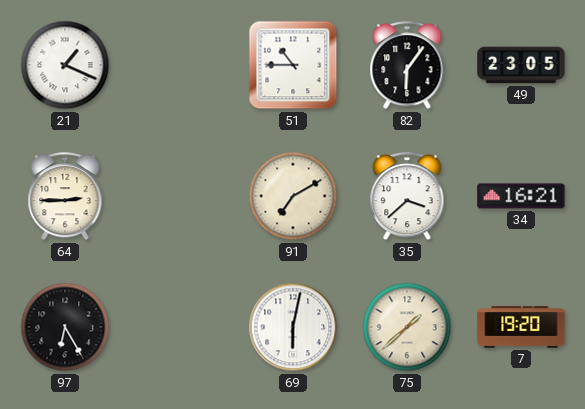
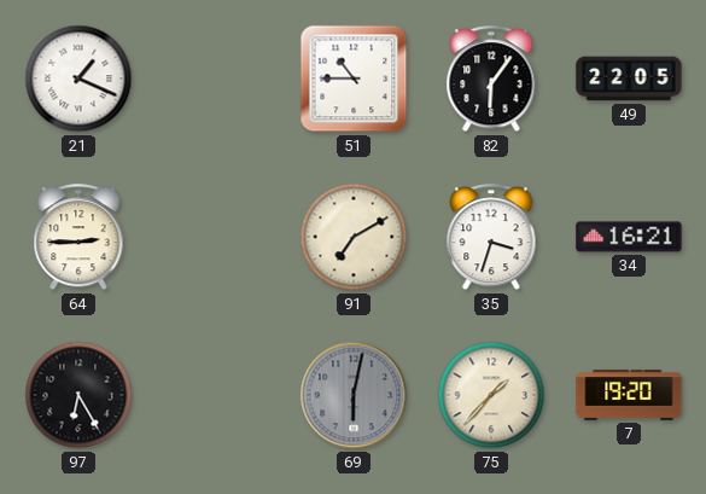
49: 23:05 -> 22:05 (629, 79)
35: 3:38 -> 3:33 (491, 238)
69 dial: white -> grey (354, 395)
75: 1:38 -> 1:37 (491, 395)
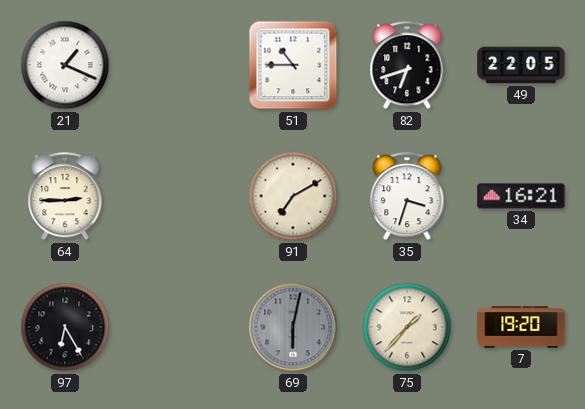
82: 6:06 -> 6:42 (407, 66)
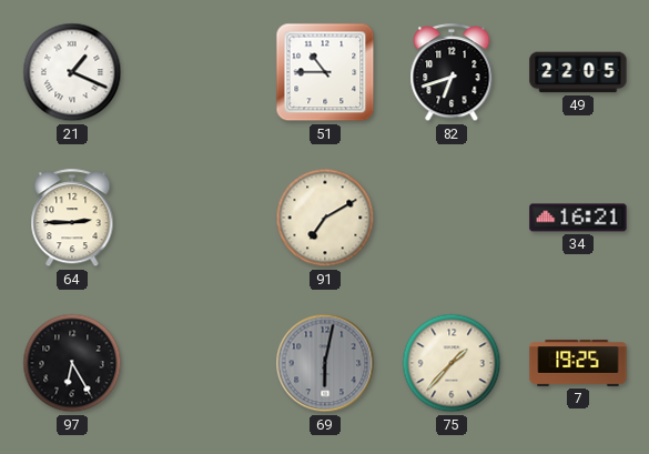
35: 3:33 -> none (407, 197)
7: 19:20 -> 19:25 (578, 363)
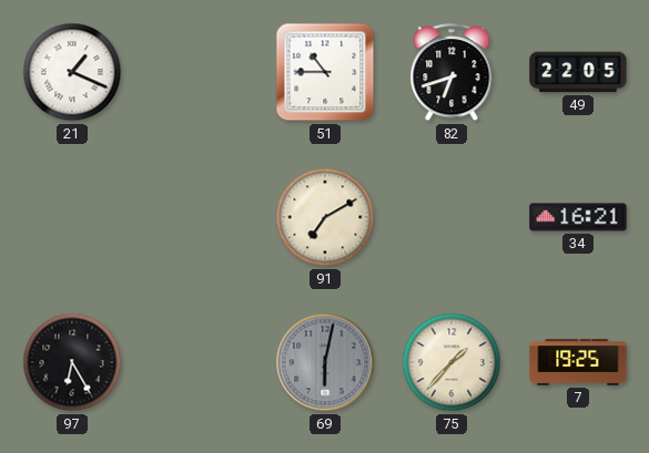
64: 2:45 -> none (72, 219)
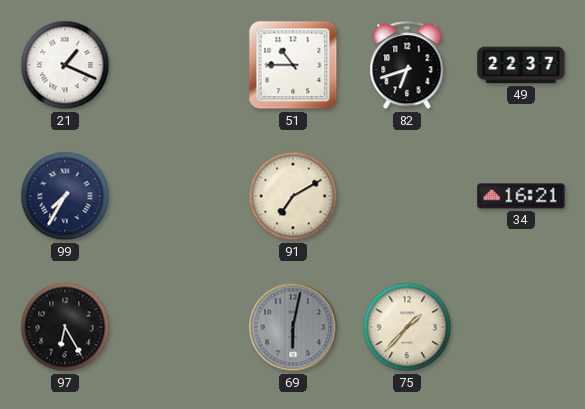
49: 22:05 -> 22:37 (521, 65)
99: none -> 7:35 (65, 196)
7: 19:25 -> none (578, 362)
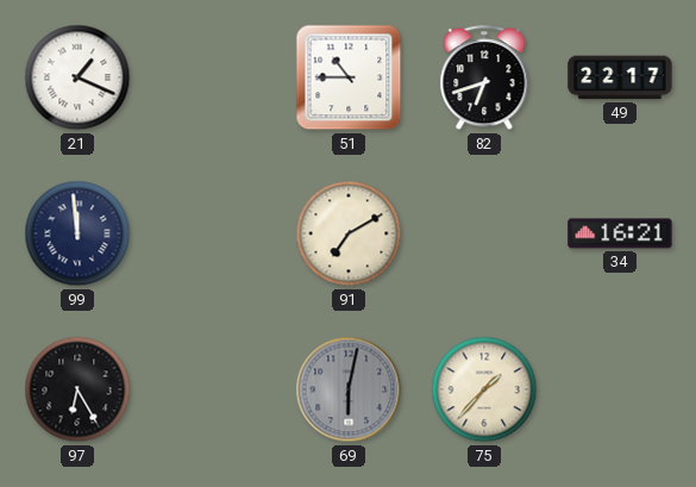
49: 22:37 -> 22:17 (620, 77)
99: 7:35 -> 11:59 (77, 233)
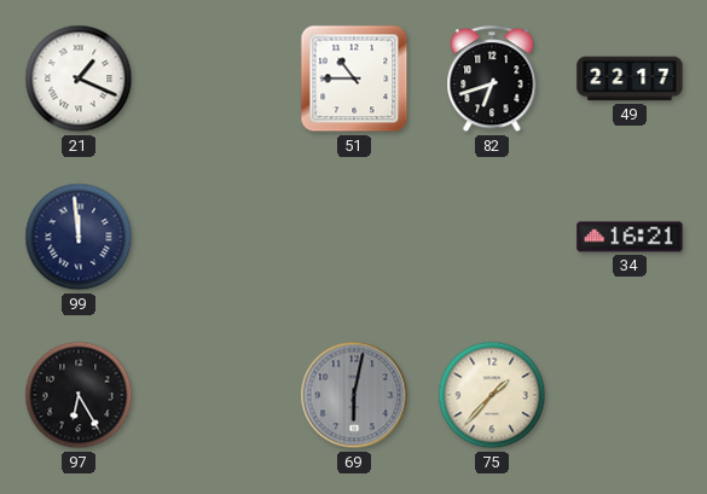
91: 7:10 -> none (349, 233)
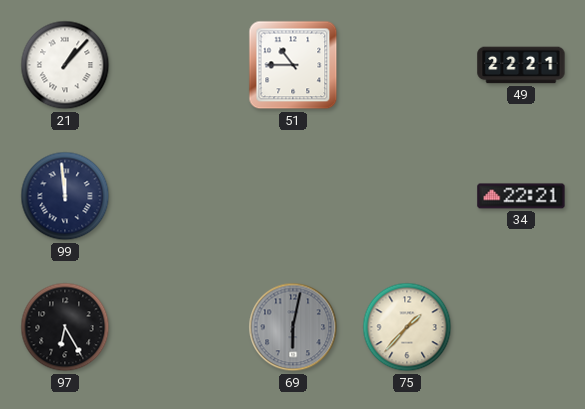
21: 1:19 -> 1:07 (65, 65)
82: 6:42 -> none (492, 80)
49: 22:17 -> 22:21 (521, 65)
34: 16:21 -> 22:21 (521, 196)
